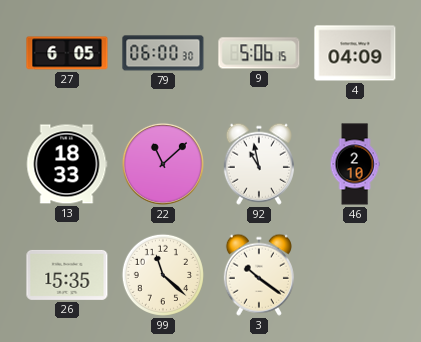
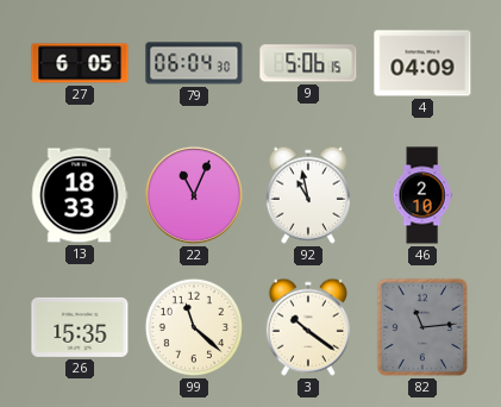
79: 06:00 -> 06:04 (194, 63)
22: 11:08 -> 11:04 (194, 195)
82: none -> 11:14 (422, 327)
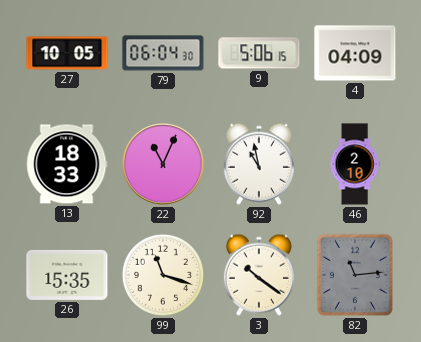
27: 6:05 -> 10:05 (67, 53)
99: 11:22 -> 11:18 (163, 275)
